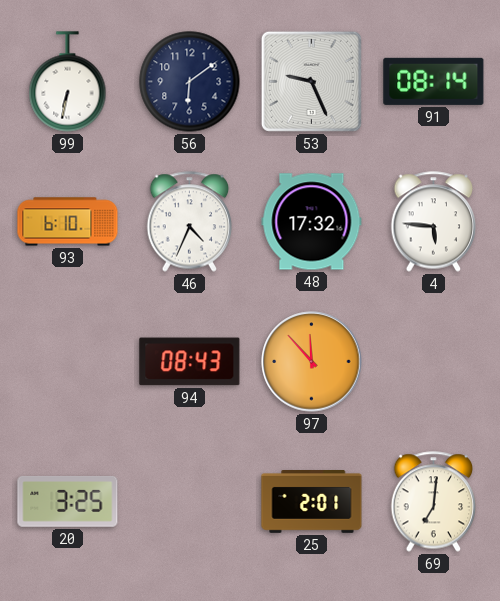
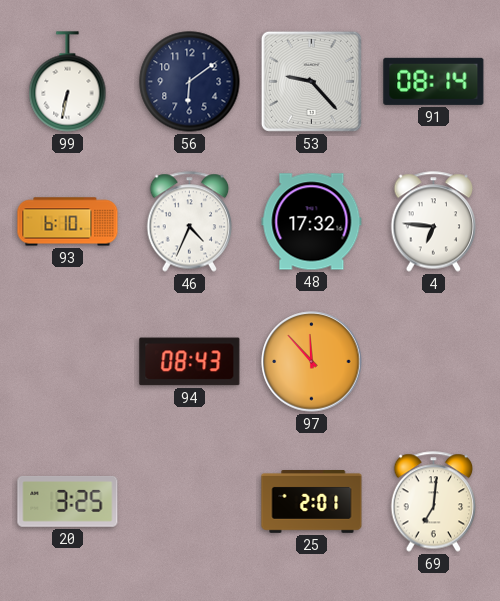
53: 9:26 -> 9:23 (311, 81)
4: 5:46 -> 6:46 (434, 222)
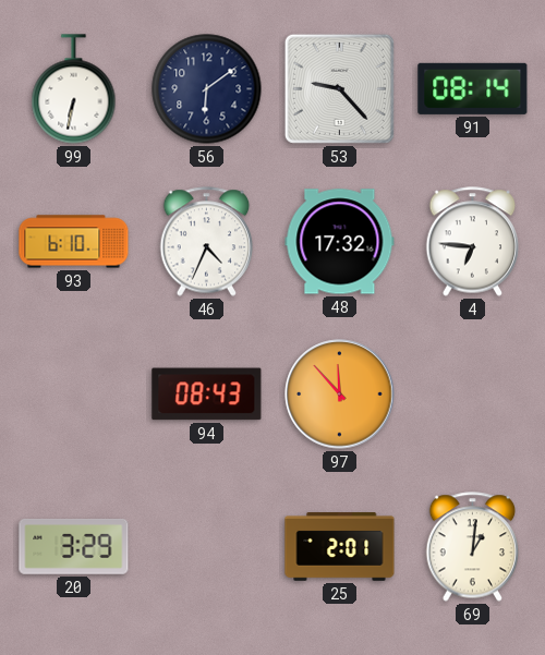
20: 3:25 -> 3:29 (74, 547)
69: 7:01 -> 1:01 (473, 547)
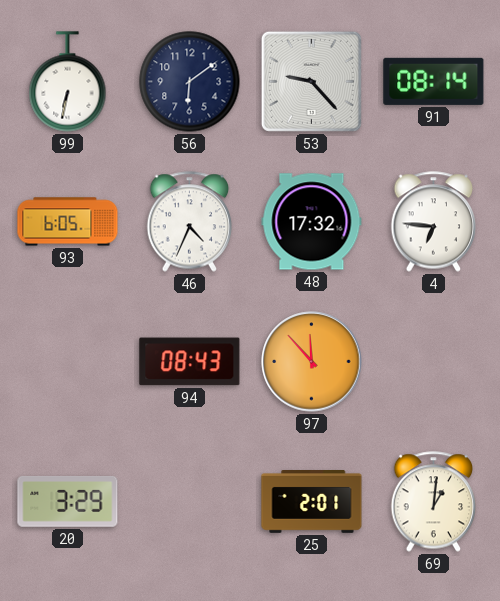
93: 6:10 -> 6:05 (68, 222)
